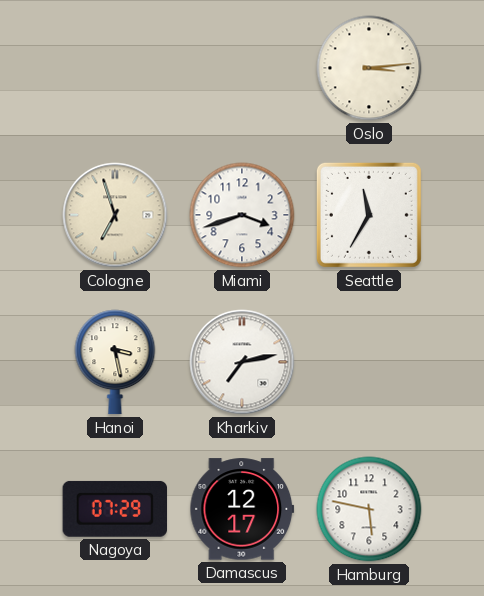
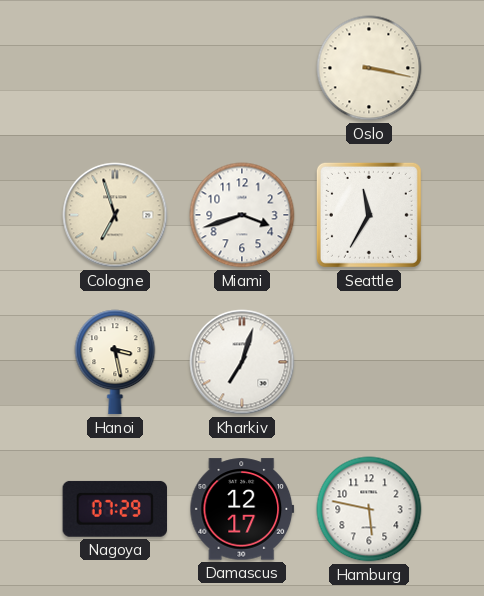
Oslo: 3:14 -> 3:17 (369, 68)
Kharkiv: 7:13 -> 7:03 (242, 362)
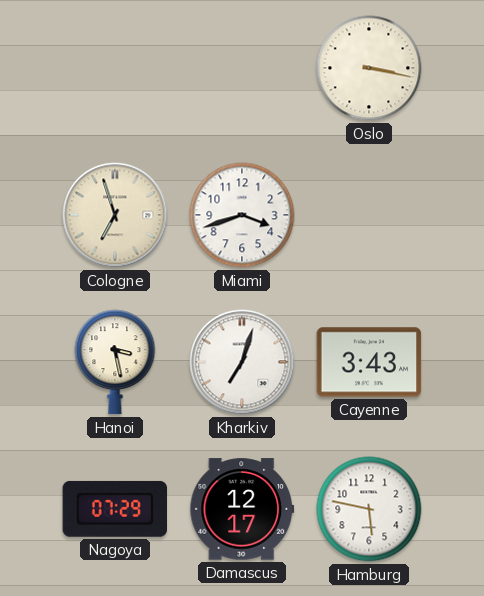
Seattle: 11:35 -> none (369, 215)
Cayenne: none -> 3:43 (369, 362)
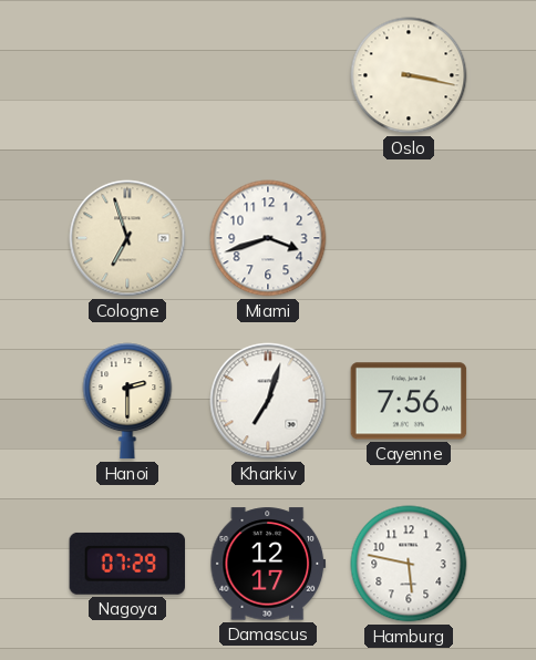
Hanoi: 3:28 -> 2:30 (127, 401)
Cayenne: 3:43 -> 7:56 (409, 401)
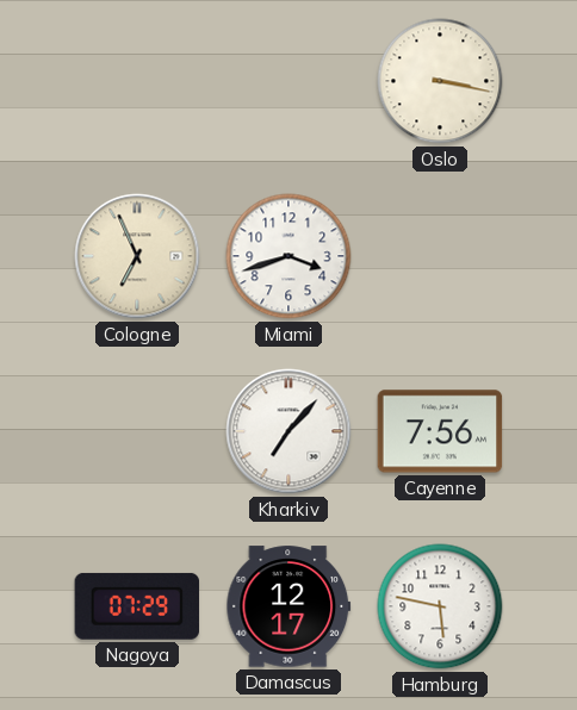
Cologne: 6:57 -> 6:56 (137, 256)
Hanoi: 2:30 -> none (127, 401)
Kharkiv: 7:03 -> 7:07 (288, 431)
